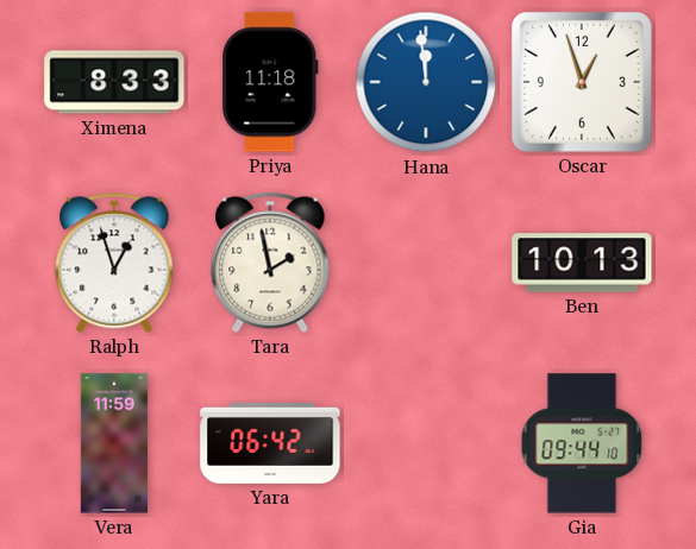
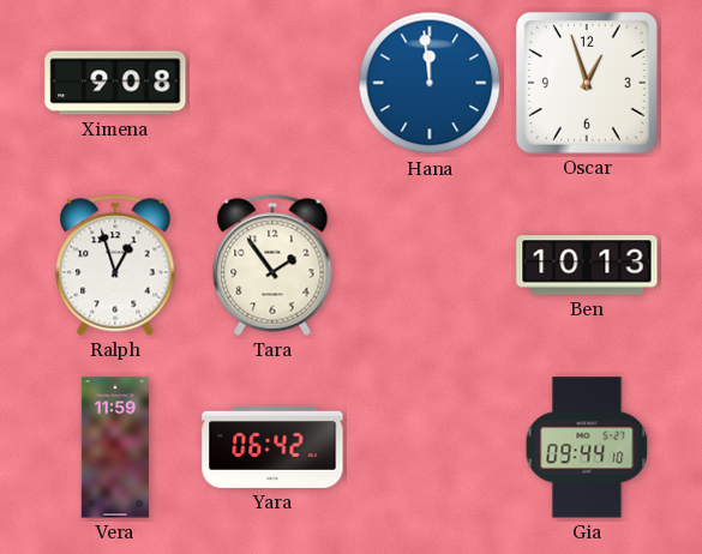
Ximena: 8:33 -> 9:08 (115, 83)
Priya: 11:18 -> none (270, 82)
Tara: 1:58 -> 1:54 (272, 265)
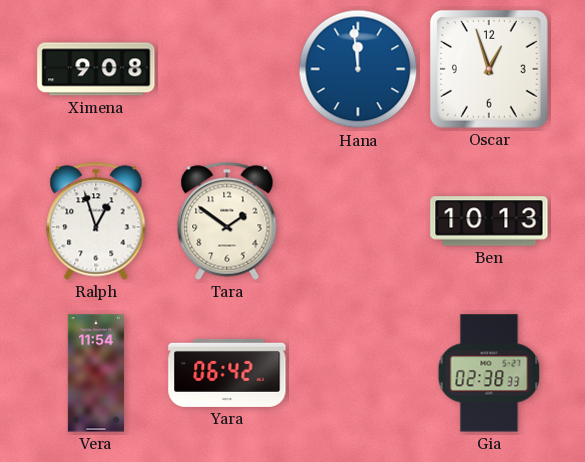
Tara: 1:54 -> 1:51 (227, 221)
Vera: 11:59 -> 11:54 (96, 373)
Gia: 09:44 -> 02:38 (489, 373)
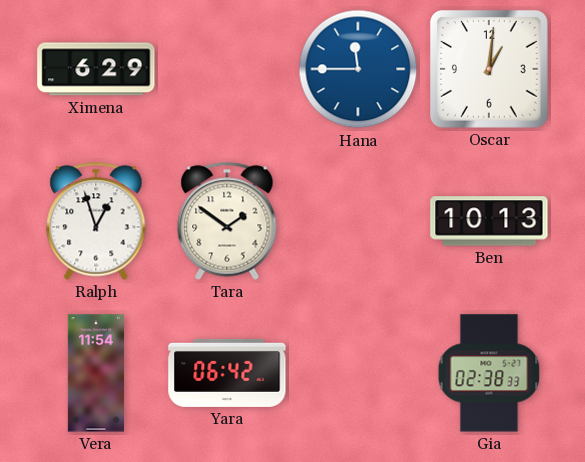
Ximena: 9:08 -> 6:29 (96, 69)
Hana: 11:59 -> 11:45 (358, 69)
Oscar: 12:57 -> 1:01 (489, 69)
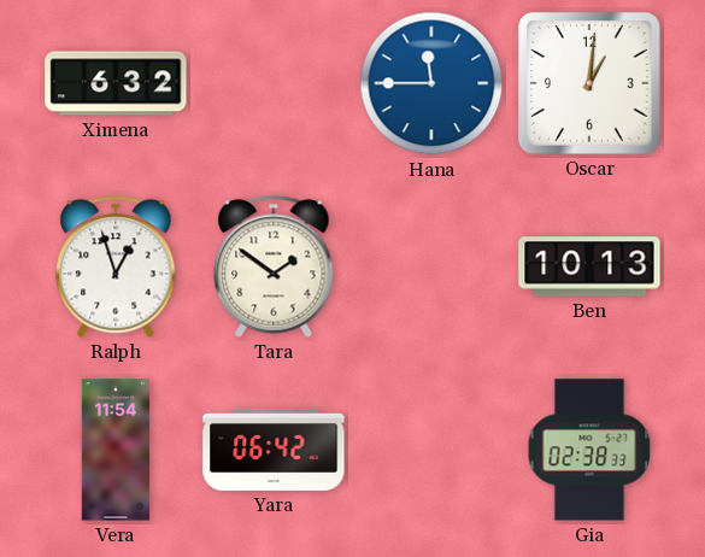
Ximena: 6:29 -> 6:32 (116, 83)
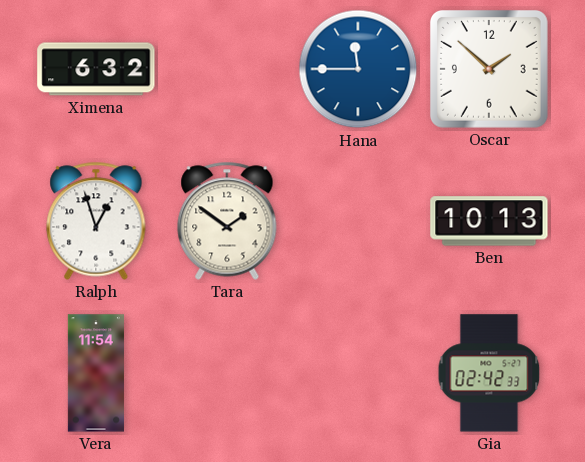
Oscar: 1:01 -> 1:52 (489, 69)
Yara: 06:42 -> none (274, 450)
Gia: 02:38 -> 02:42 (489, 373)
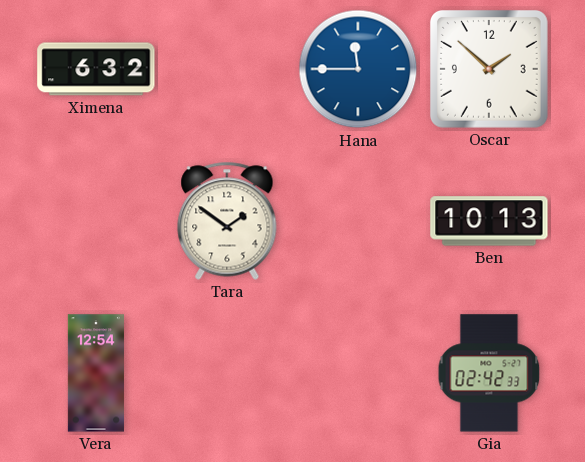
Ralph: 12:57 -> none (96, 221)
Vera: 11:54 -> 12:54 (96, 373)
